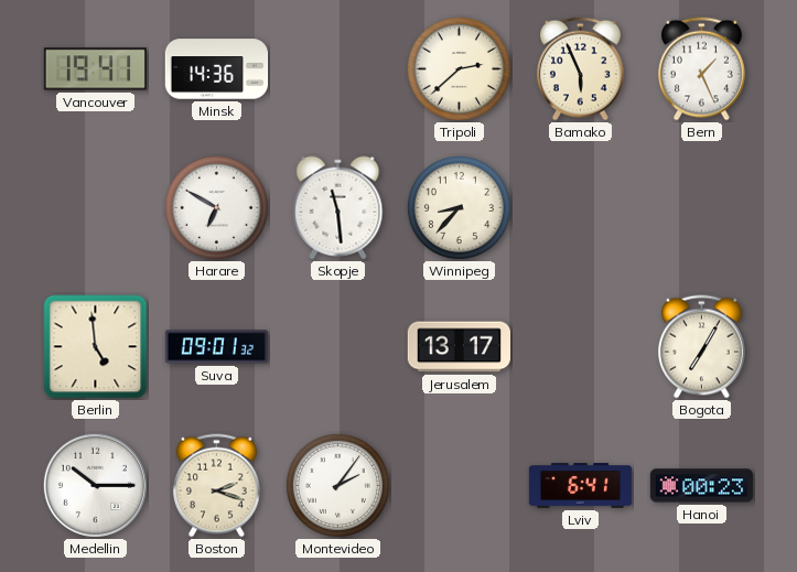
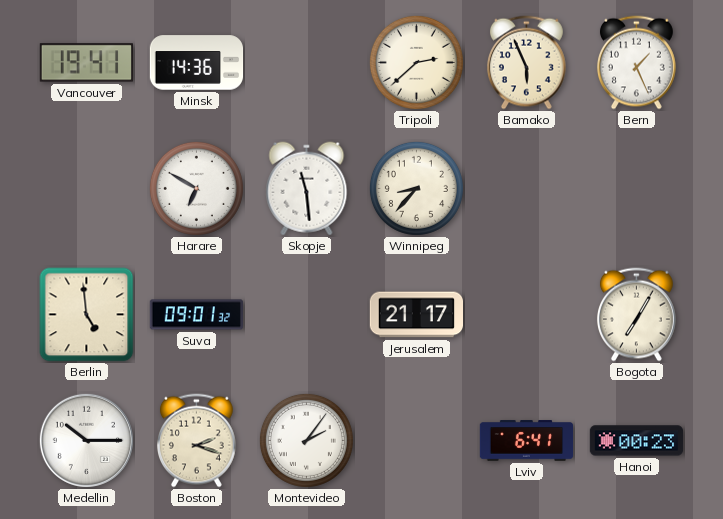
Jerusalem: 13:17 -> 21:17 (417, 315)
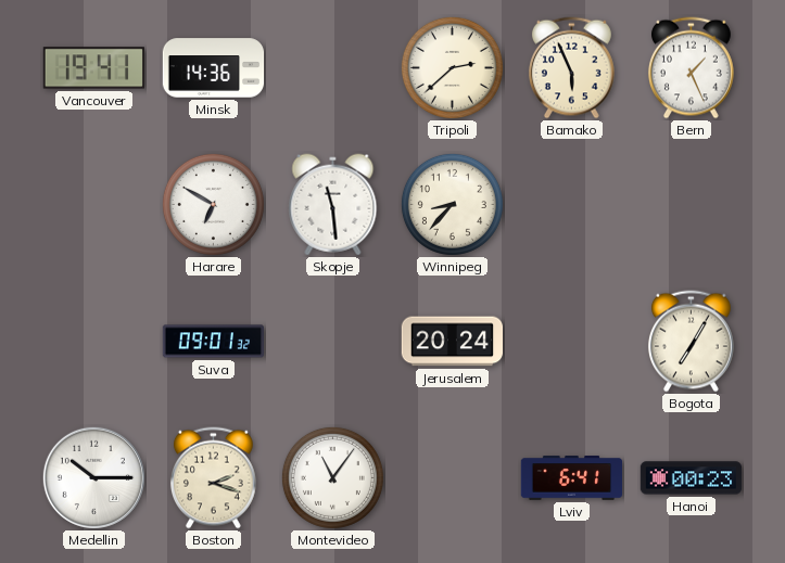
Berlin: 4:59 -> none (87, 315)
Jerusalem: 21:17 -> 20:24 (453, 342)
Montevideo: 2:06 -> 11:06 (332, 477)
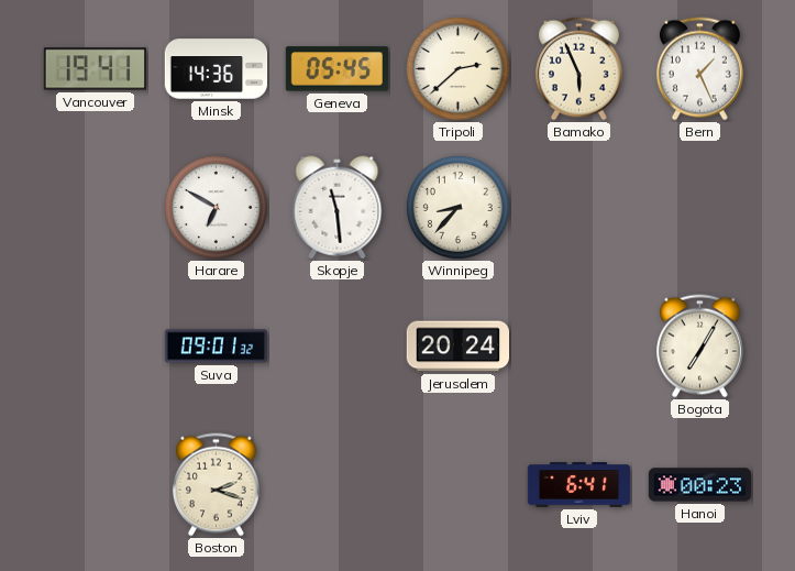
Geneva: none -> 05:45 (336, 69)
Medellin: 10:15 -> none (93, 477)
Montevideo: 11:06 -> none (332, 477)
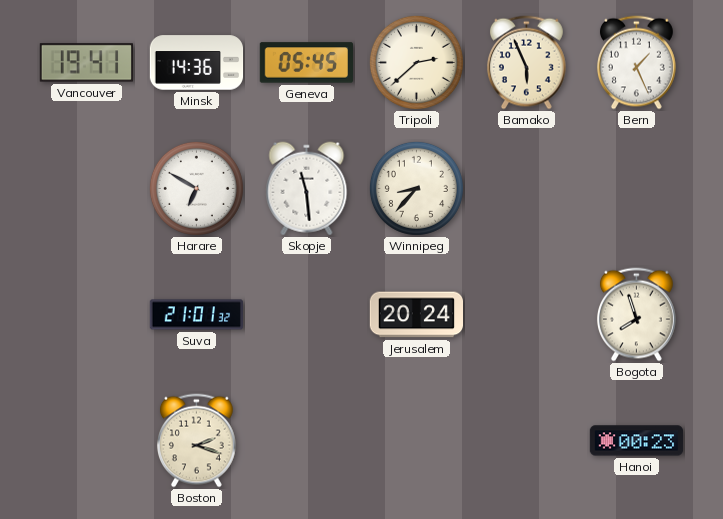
Suva: 09:01 -> 21:01 (196, 315)
Bogota: 7:05 -> 7:57 (636, 315)
Lviv: 6:41 -> none (579, 485)
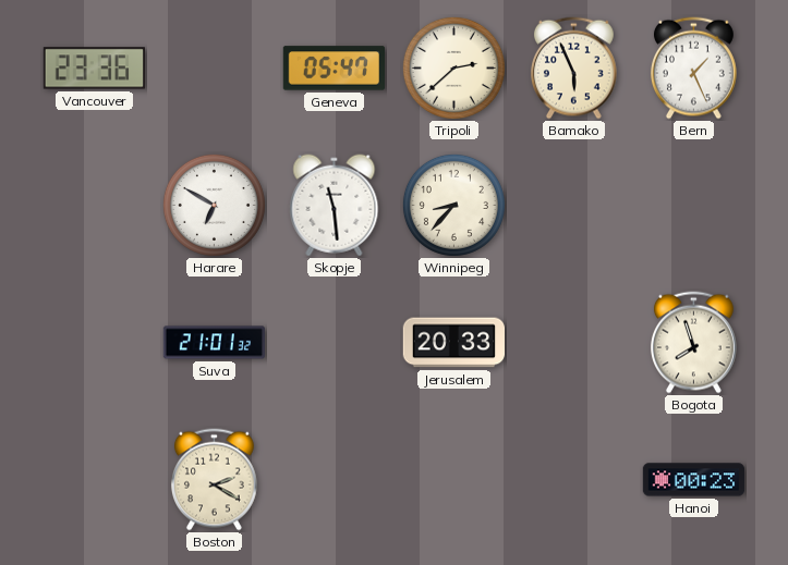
Vancouver: 19:41 -> 23:36 (94, 69)
Minsk: 14:36 -> none (197, 63)
Geneva: 05:45 -> 05:47 (334, 69)
Jerusalem: 20:24 -> 20:33 (454, 343)
Boston: 2:18 -> 2:20 (214, 480)
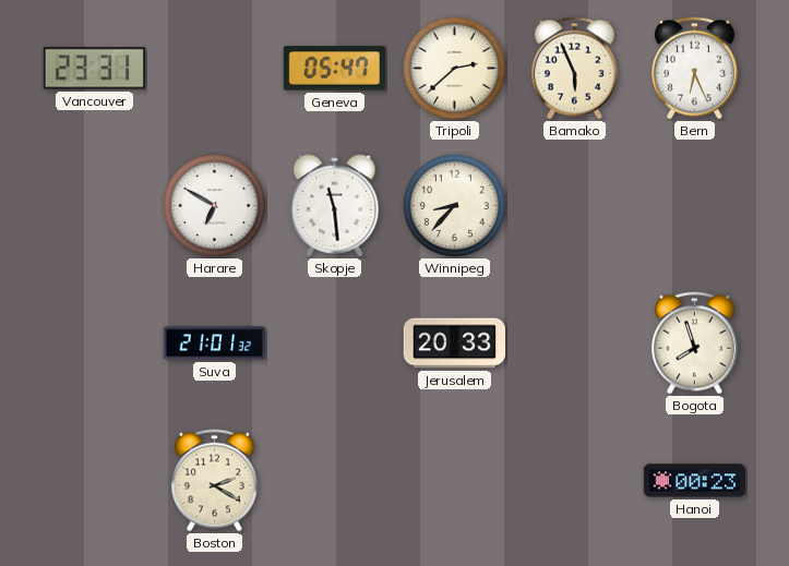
Vancouver: 23:36 -> 23:31 (94, 69)
Bern: 1:26 -> 6:26 (694, 69)
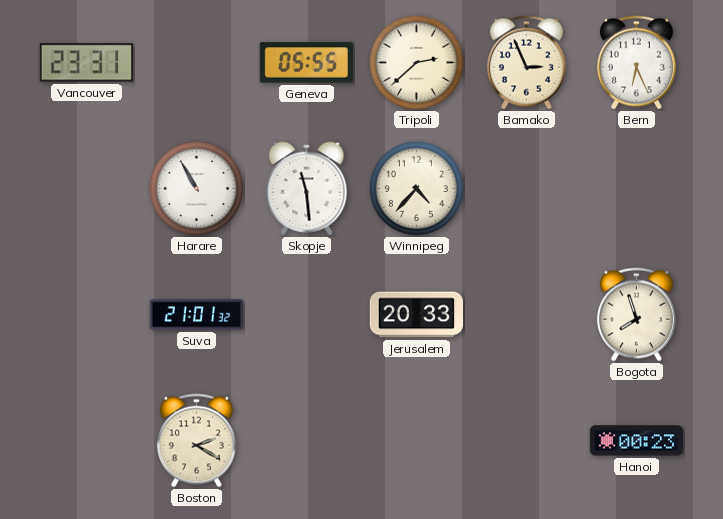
Geneva: 05:47 -> 05:55 (306, 63)
Bamako: 5:56 -> 2:56 (526, 63)
Harare: 6:50 -> 10:55 (196, 188)
Winnipeg: 8:37 -> 4:37 (416, 188)
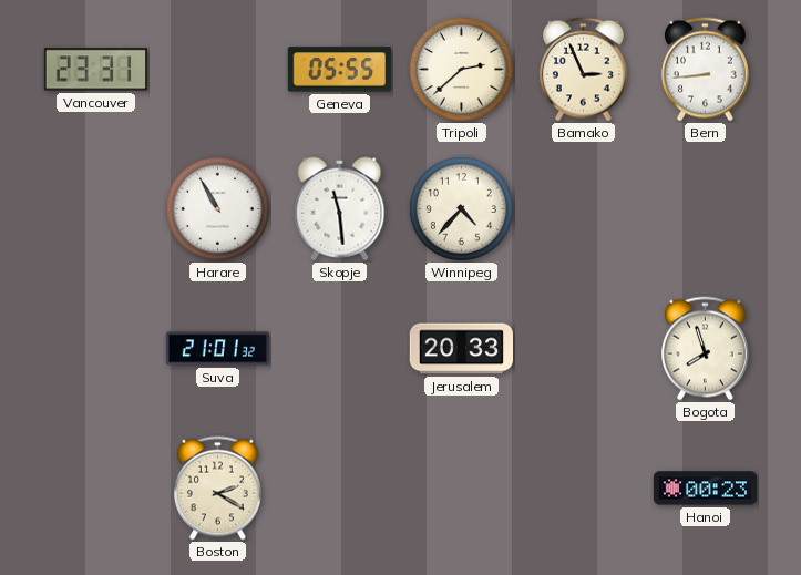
Bern: 6:26 -> 8:44 (705, 70)
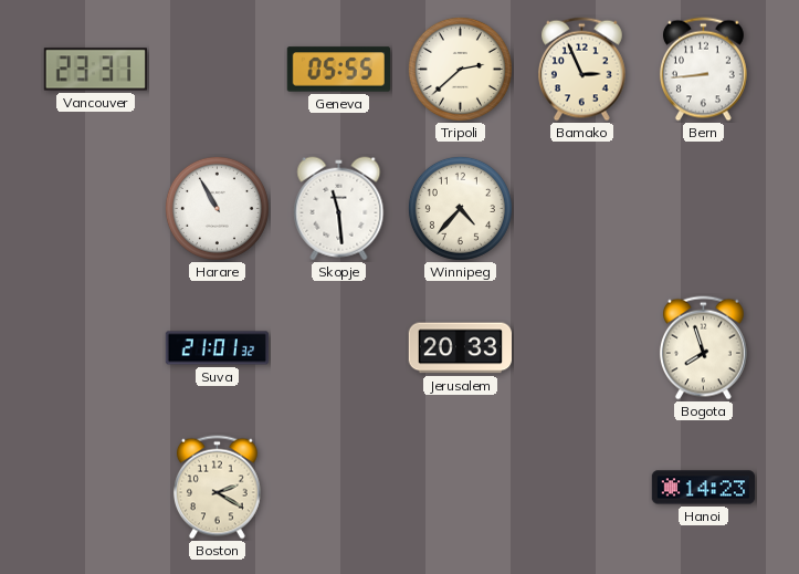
Hanoi: 00:23 -> 14:23 (704, 488)
